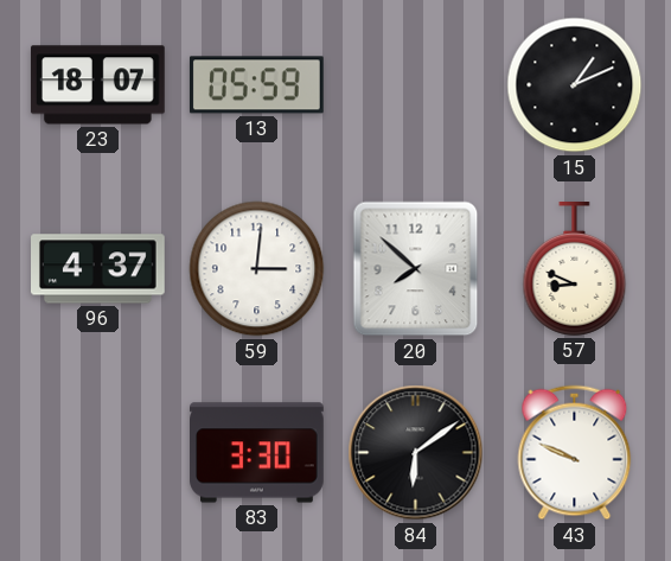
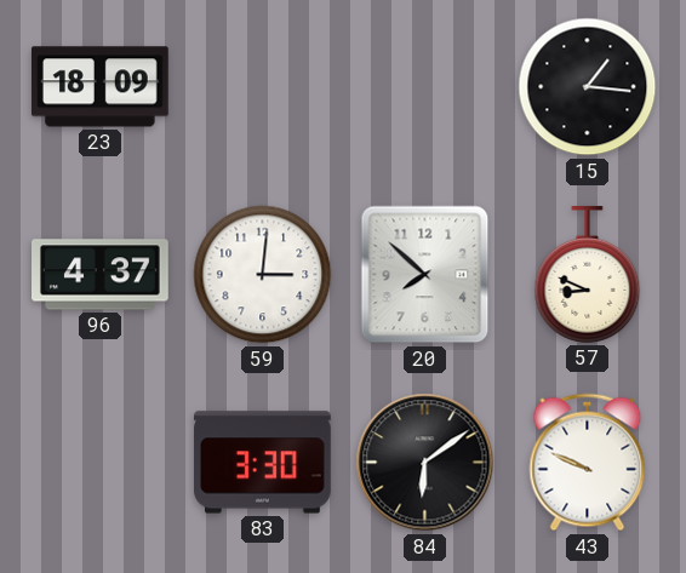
23: 18:07 -> 18:09 (99, 87)
13: 05:59 -> none (256, 85)
15: 1:11 -> 1:16 (588, 87)
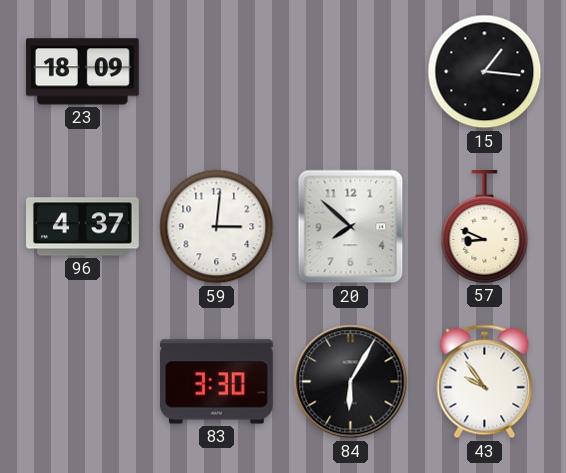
84: 6:09 -> 6:05 (351, 382)
43: 9:49 -> 9:54 (485, 382)
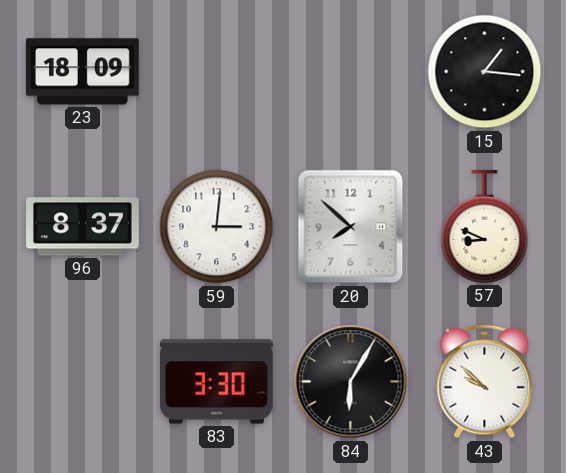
96: 4:37 -> 8:37 (83, 227)
43: 9:54 -> 9:52 (485, 382)
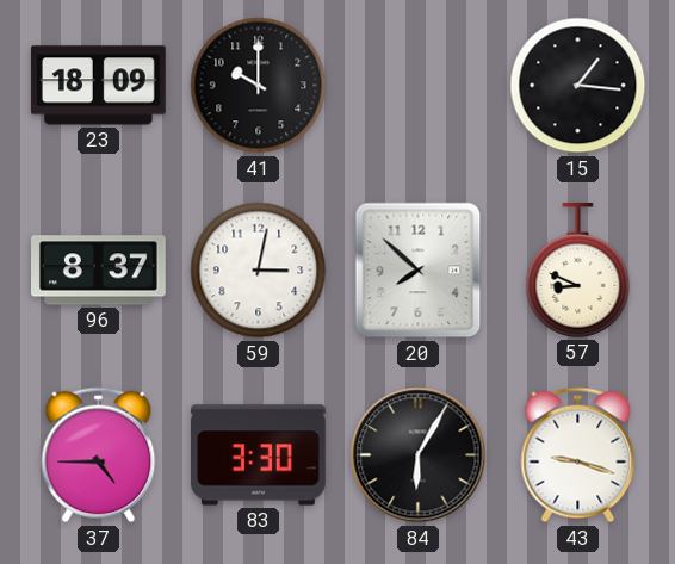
41: none -> 10:00 (259, 86)
59: 3:01 -> 3:02 (259, 271)
37: none -> 4:45 (99, 455)
43: 9:52 -> 9:18 (578, 455)
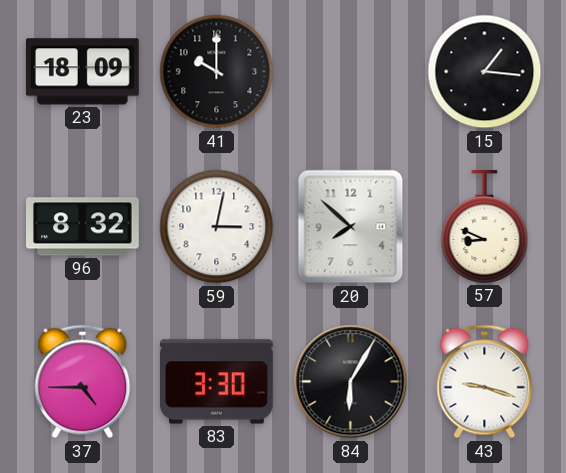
96: 8:37 -> 8:32 (83, 227)
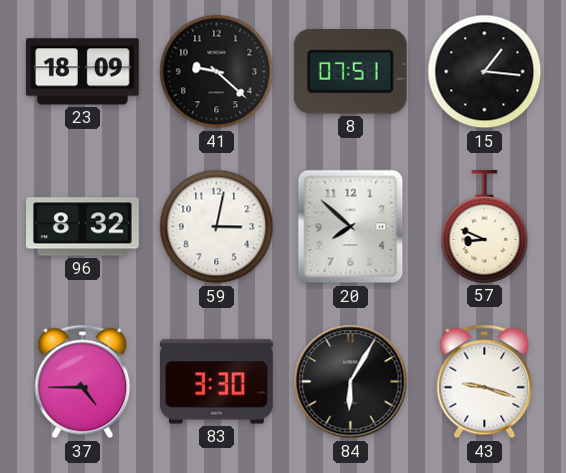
41: 10:00 -> 9:22 (217, 72)
8: none -> 07:51 (350, 72)
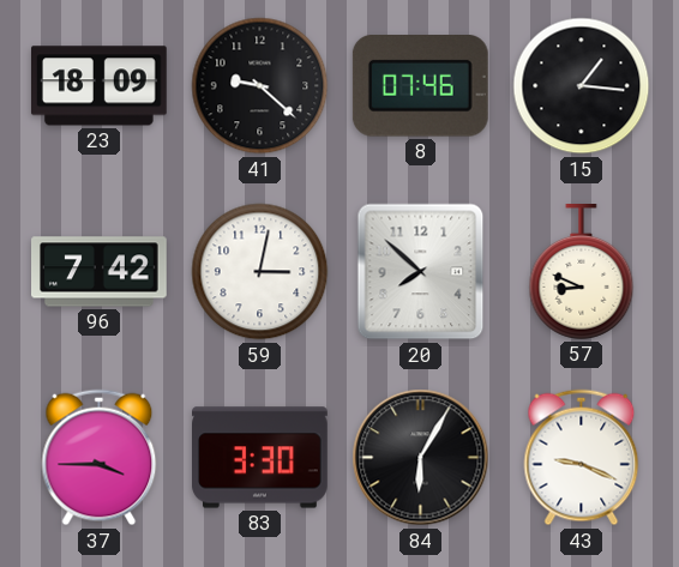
8: 07:51 -> 07:46 (420, 86)
96: 8:32 -> 7:42 (100, 272)
37: 4:45 -> 3:45 (100, 458)
43: 9:18 -> 9:19 (582, 458)
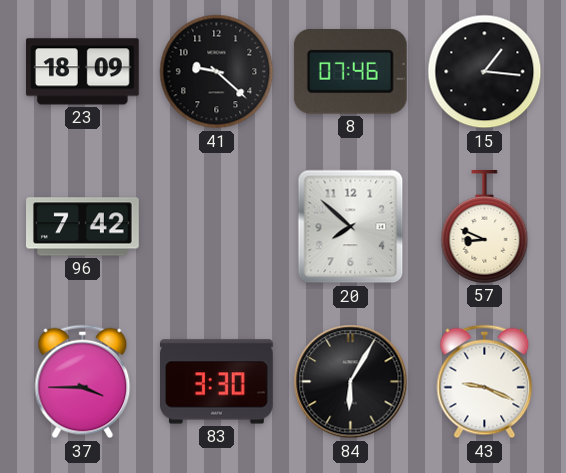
59: 3:02 -> none (260, 272)
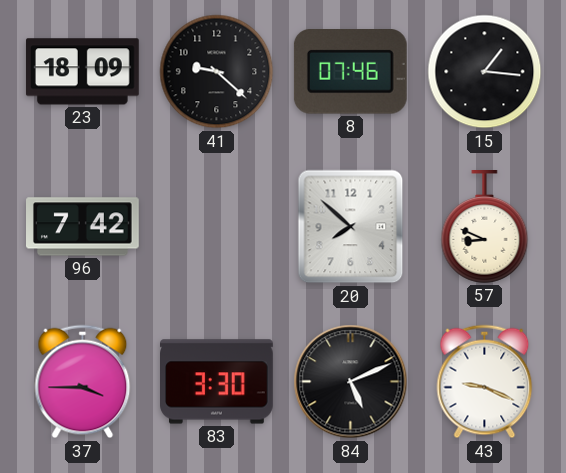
84: 6:05 -> 5:11 (351, 382)
